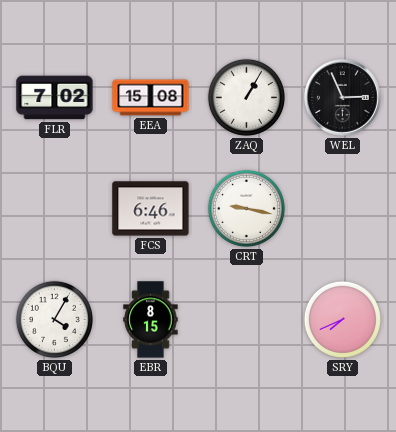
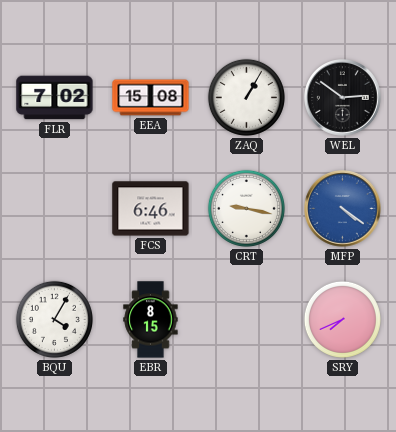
WEL: 2:56 -> 2:51 (343, 98)
MFP: none -> 4:21 (343, 209)
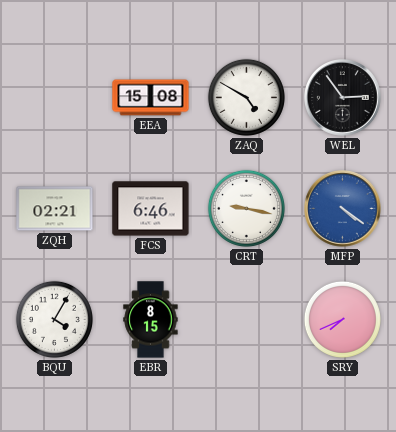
FLR: 7:02 -> none (55, 98)
ZAQ: 1:05 -> 4:50 (246, 97)
WEL: 2:51 -> 2:54 (343, 98)
ZQH: none -> 02:21 (55, 209)
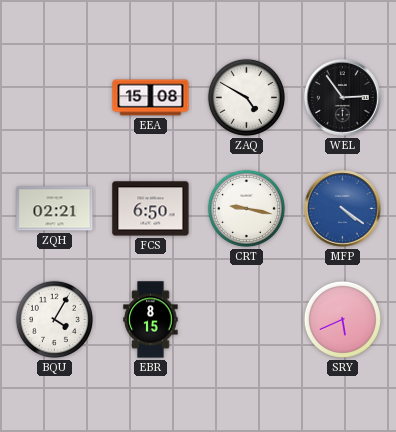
FCS: 6:46 -> 6:50 (151, 209)
SRY: 7:41 -> 5:41 (342, 319)
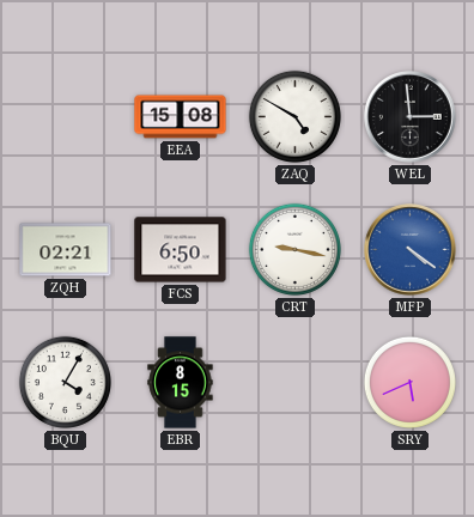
WEL: 2:54 -> 2:59 (411, 117)
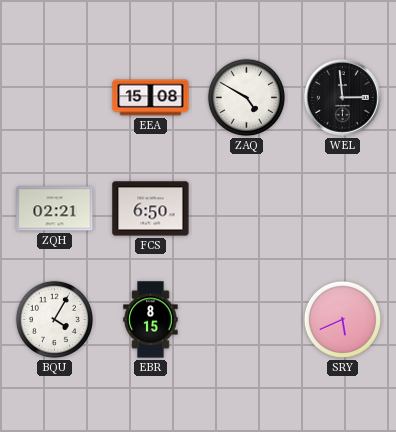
CRT: 9:17 -> none (294, 249)
MFP: 4:21 -> none (411, 250)
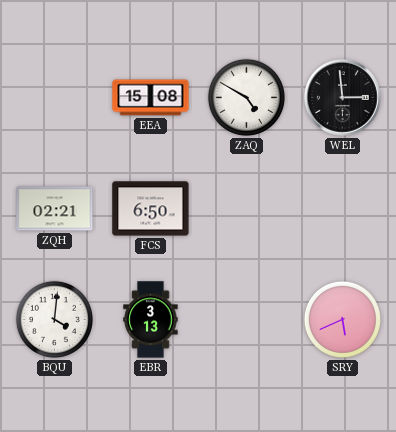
BQU: 4:05 -> 4:01 (54, 319)
EBR: 8:15 -> 3:13 (151, 320)
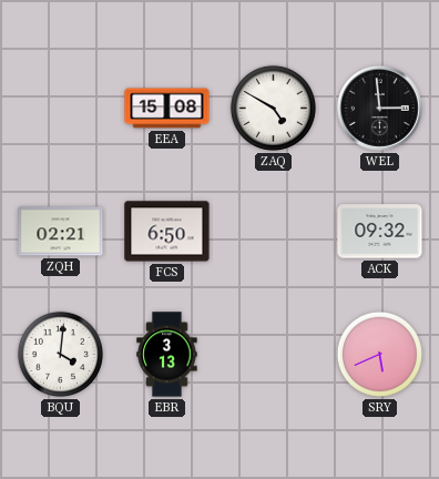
ACK: none -> 09:32 (380, 232)
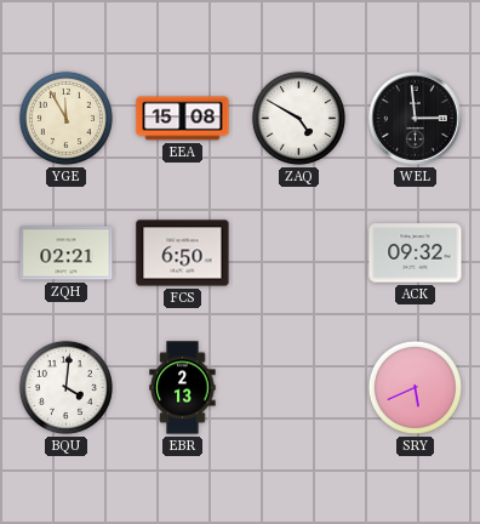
YGE: none -> 11:55 (65, 118)
EBR: 3:13 -> 2:13 (183, 388)
